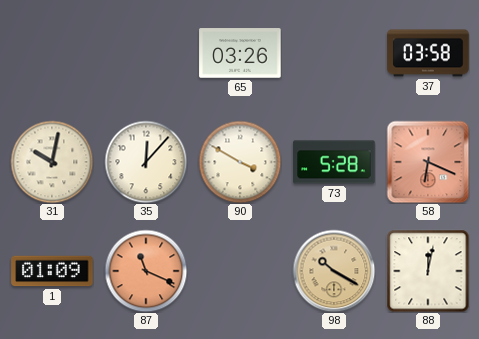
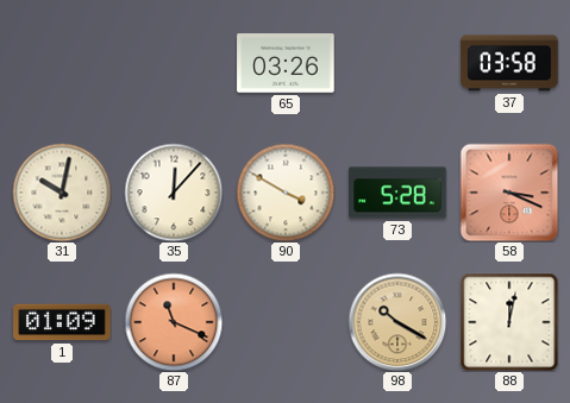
58: 6:19 -> 3:19 (509, 193)
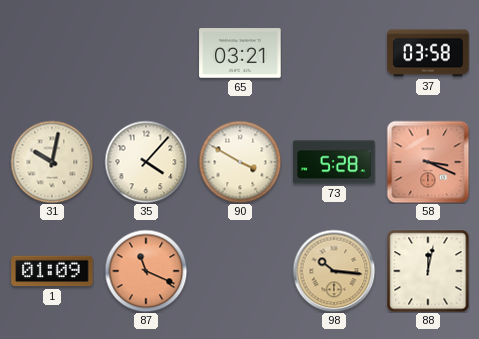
65: 03:26 -> 03:21 (240, 53)
35: 12:07 -> 4:07 (146, 162)
98: 10:20 -> 10:16 (334, 271)
